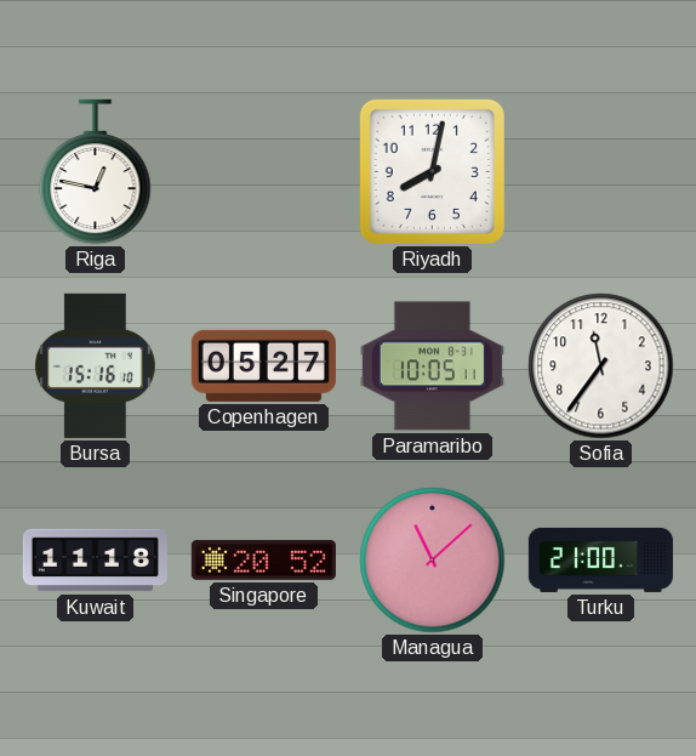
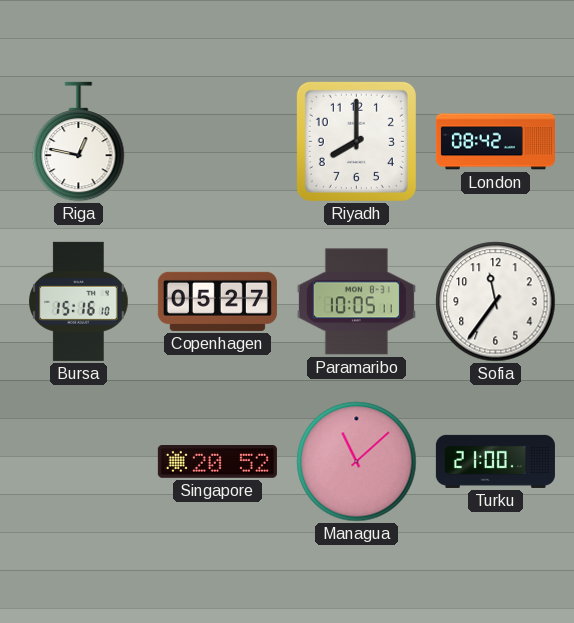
Riyadh: 8:02 -> 8:00 (356, 141)
London: none -> 08:42 (495, 142)
Kuwait: 11:18 -> none (95, 561)
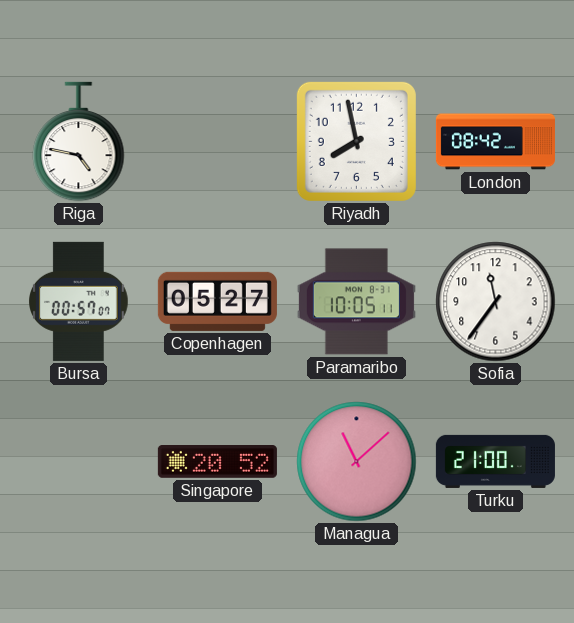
Riga: 12:47 -> 4:47 (79, 142)
Riyadh: 8:00 -> 7:58 (356, 141)
Bursa: 15:16 -> 00:57 (79, 301)
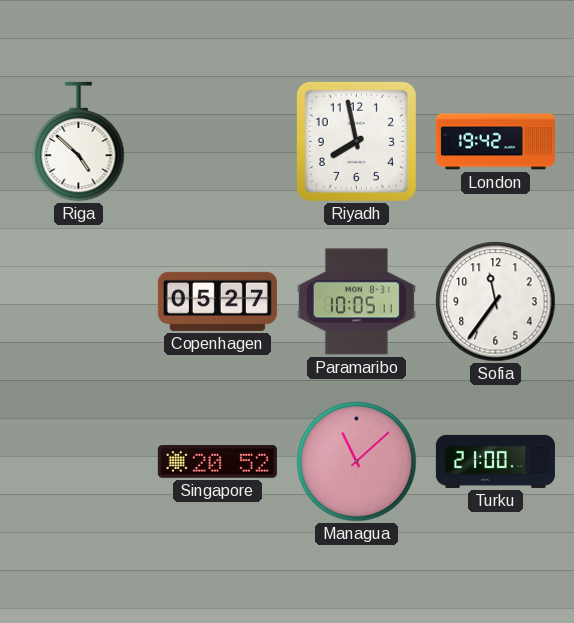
Riga: 4:47 -> 4:52 (79, 142)
London: 08:42 -> 19:42 (495, 142)
Bursa: 00:57 -> none (79, 301)
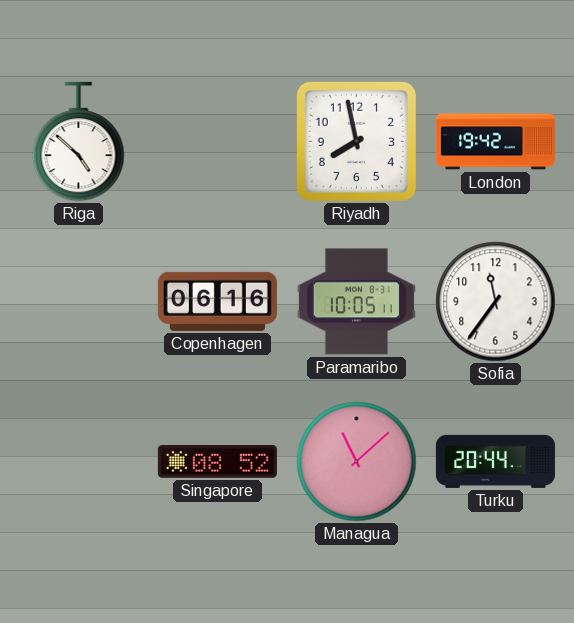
Copenhagen: 05:27 -> 06:16 (217, 301)
Singapore: 20:52 -> 08:52 (217, 462)
Turku: 21:00 -> 20:44 (495, 461)
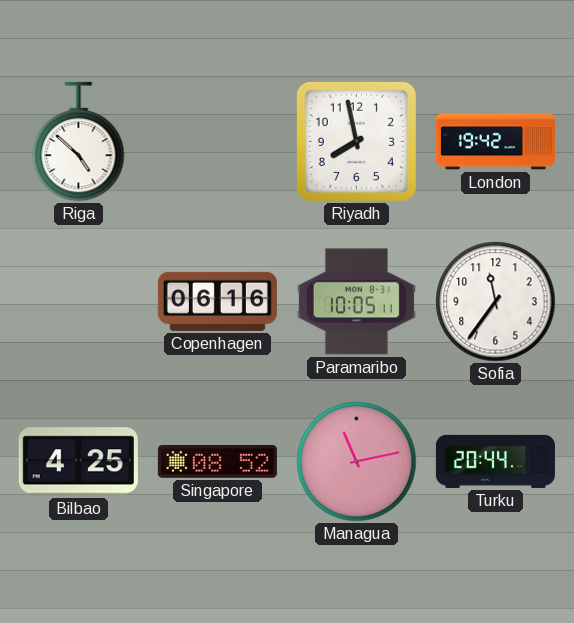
Bilbao: none -> 4:25 (78, 462)
Managua: 11:08 -> 11:13 (357, 462)
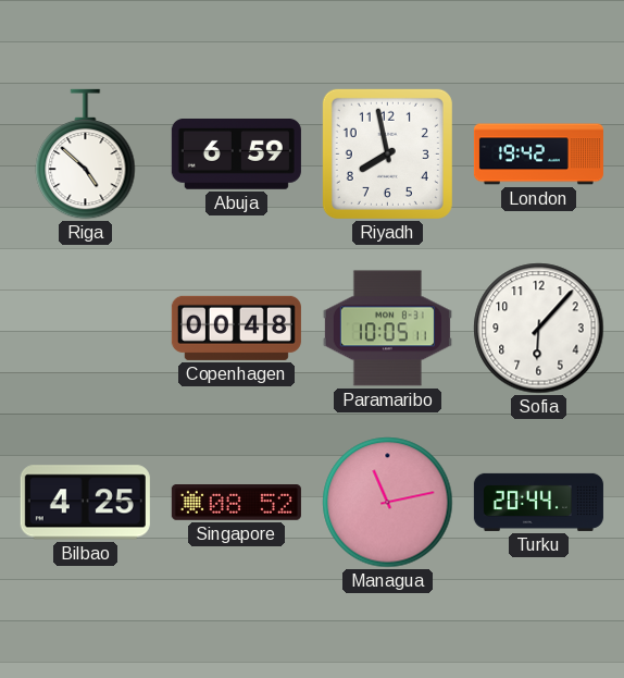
Abuja: none -> 6:59 (236, 155)
Copenhagen: 06:16 -> 00:48 (236, 328)
Sofia: 11:36 -> 6:07 (539, 329)
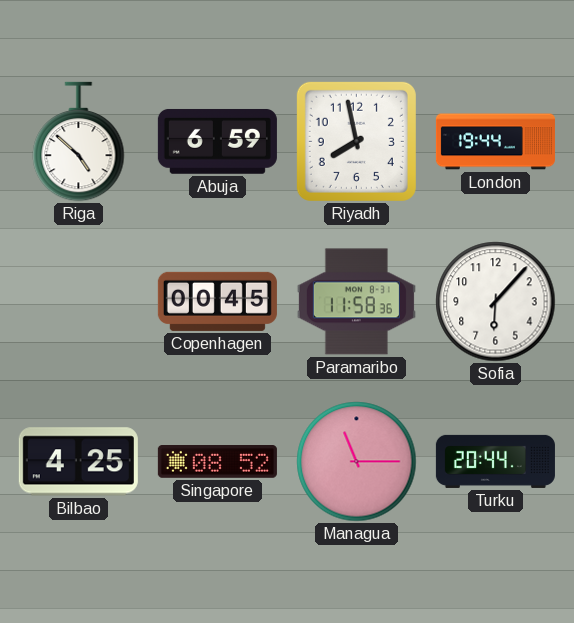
London: 19:42 -> 19:44 (495, 142)
Copenhagen: 00:48 -> 00:45 (217, 301)
Paramaribo: 10:05 -> 11:58 (356, 302)
Managua: 11:13 -> 11:15 (357, 462)
